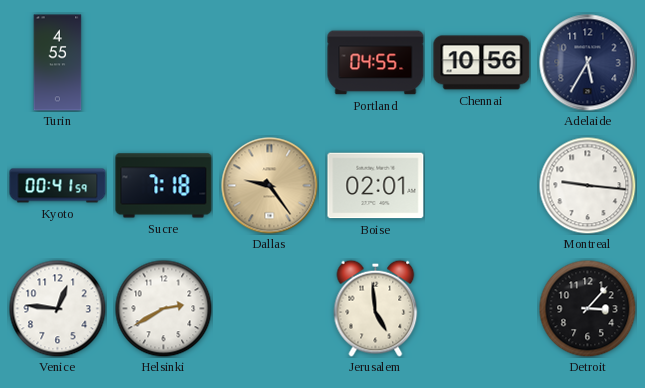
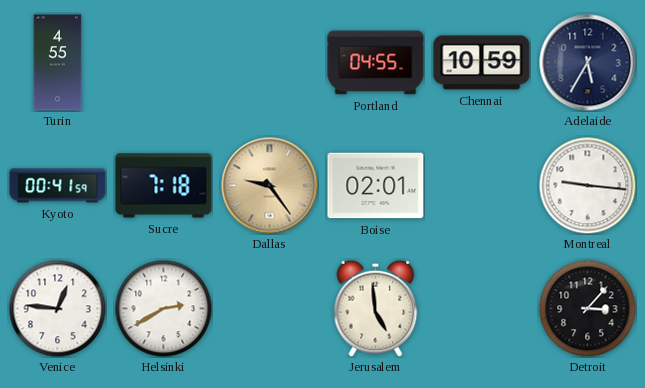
Chennai: 10:56 -> 10:59 (482, 63)
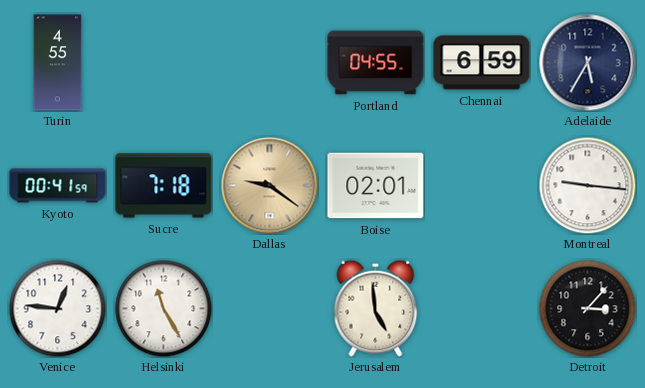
Chennai: 10:59 -> 6:59 (482, 63)
Dallas: 9:24 -> 9:21 (270, 186)
Helsinki: 2:40 -> 11:25 (163, 308)
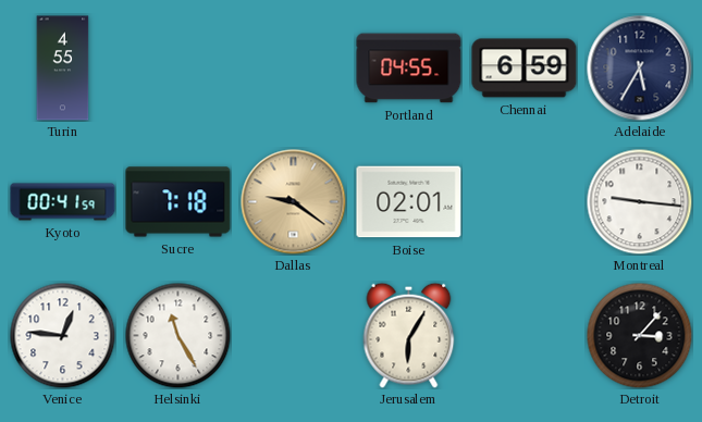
Jerusalem: 4:59 -> 6:05 (409, 335)
